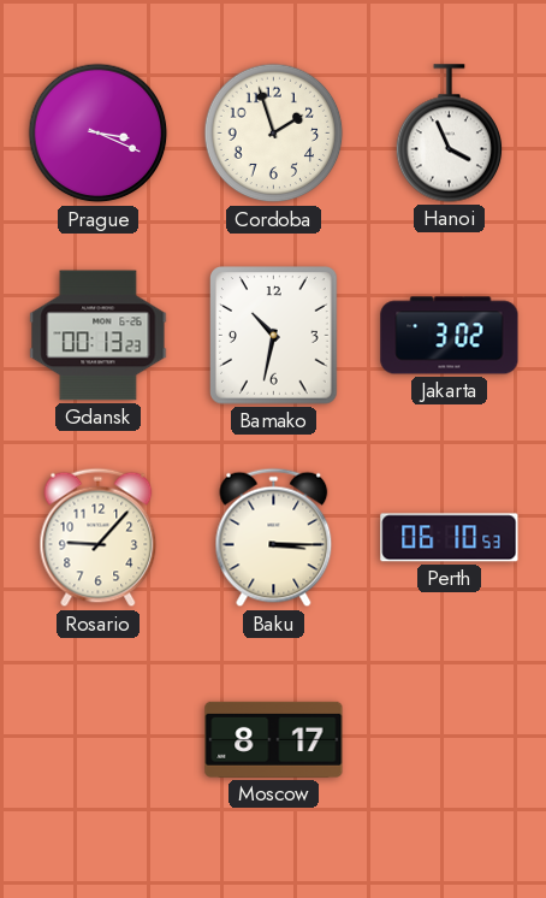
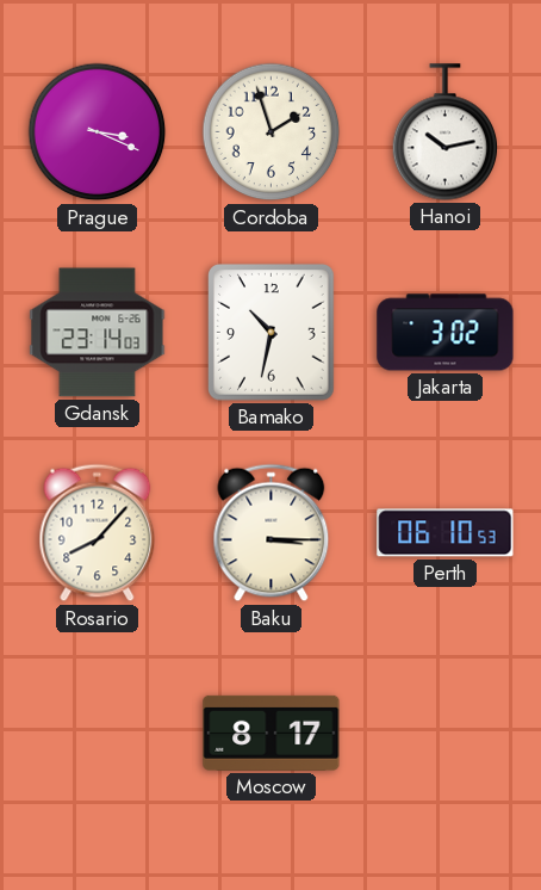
Hanoi: 3:56 -> 10:13 (446, 132)
Gdansk: 00:13 -> 23:14 (98, 333)
Rosario: 9:07 -> 8:07 (98, 533)
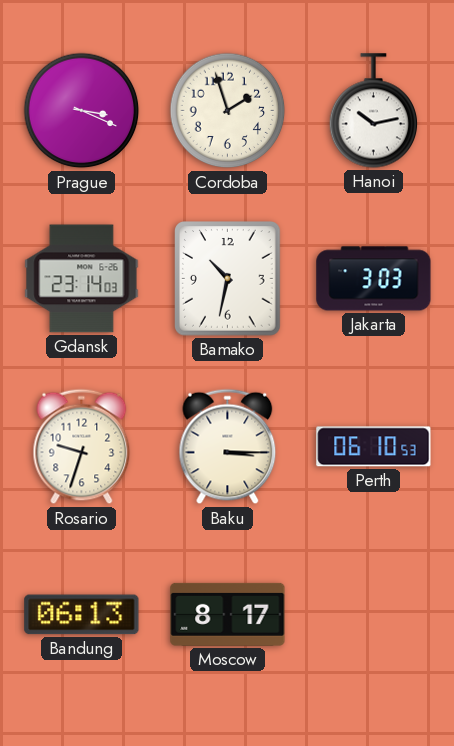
Jakarta: 3:02 -> 3:03 (374, 279)
Rosario: 8:07 -> 9:33 (82, 447)
Bandung: none -> 06:13 (82, 615)
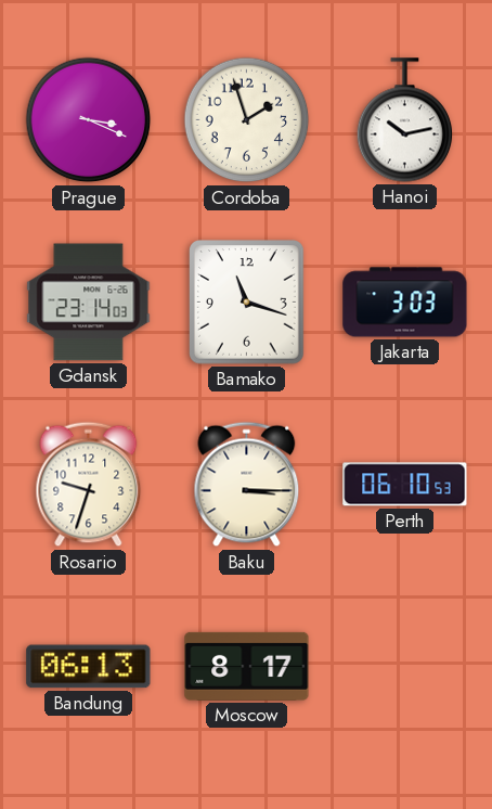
Bamako: 10:32 -> 11:18 (247, 303)
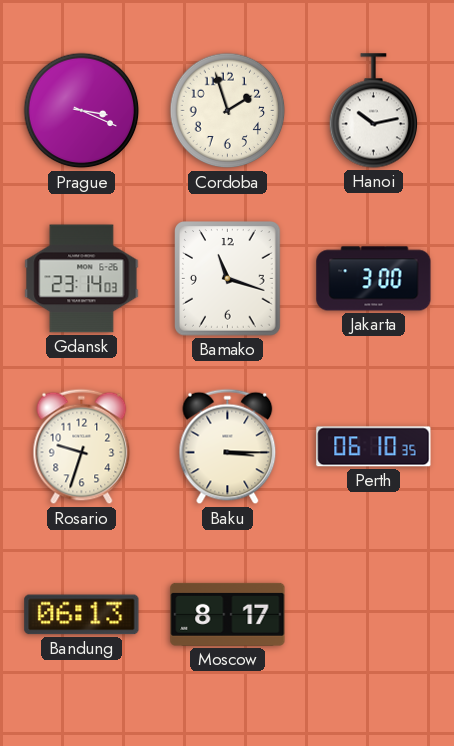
Jakarta: 3:03 -> 3:00 (374, 279)
Perth: 06:10:53 -> 06:10:35 (374, 447)
